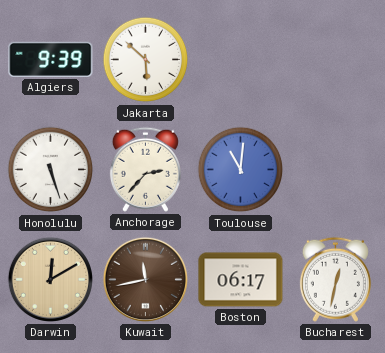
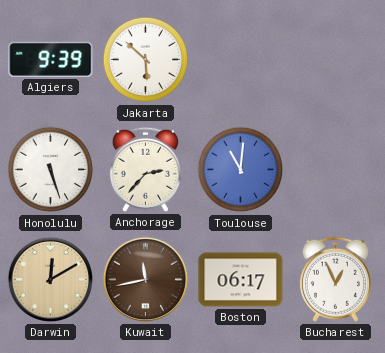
Bucharest: 12:32 -> 12:56 (335, 279)
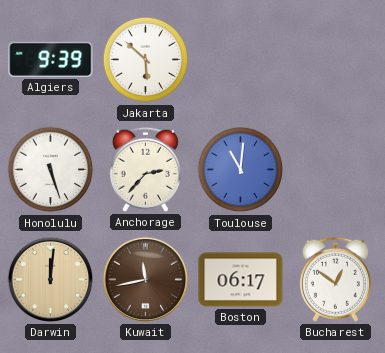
Darwin: 12:10 -> 12:01 (50, 279)
Bucharest: 12:56 -> 12:51 (335, 279)
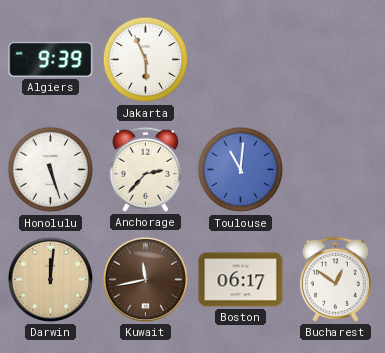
Jakarta: 5:52 -> 5:56 (146, 60)
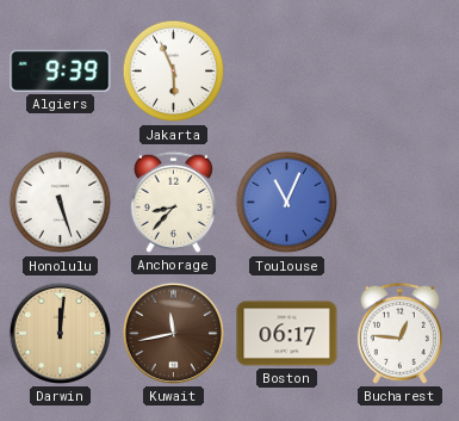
Anchorage: 2:37 -> 8:37 (173, 202)
Toulouse: 11:01 -> 11:04 (287, 203)
Bucharest: 12:51 -> 12:46 (399, 333)
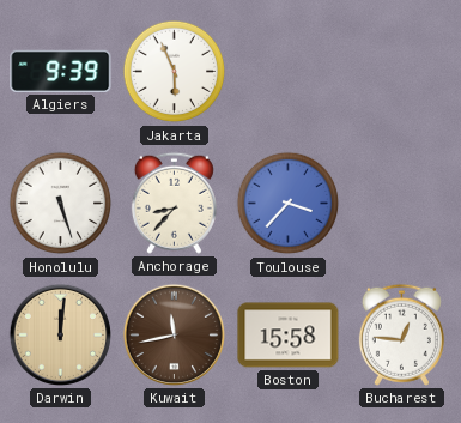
Toulouse: 11:04 -> 3:37 (289, 204)
Boston: 06:17 -> 15:58 (289, 336)
